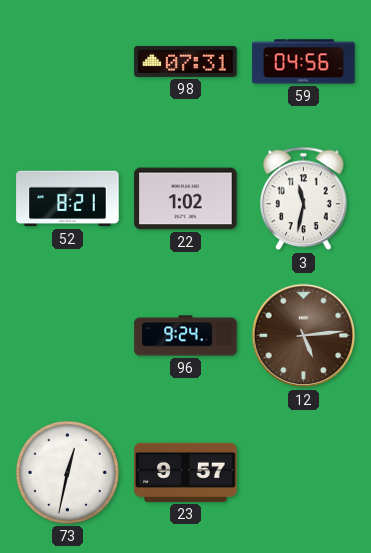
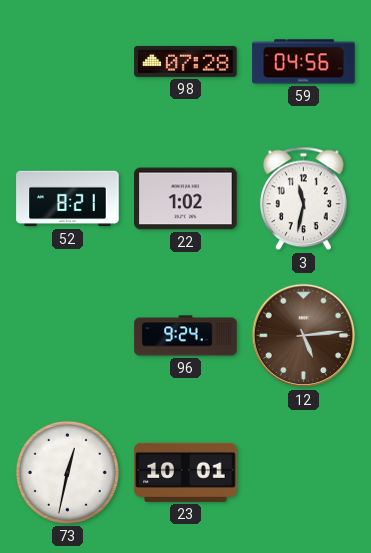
98: 07:31 -> 07:28 (186, 61)
23: 9:57 -> 10:01 (186, 472)
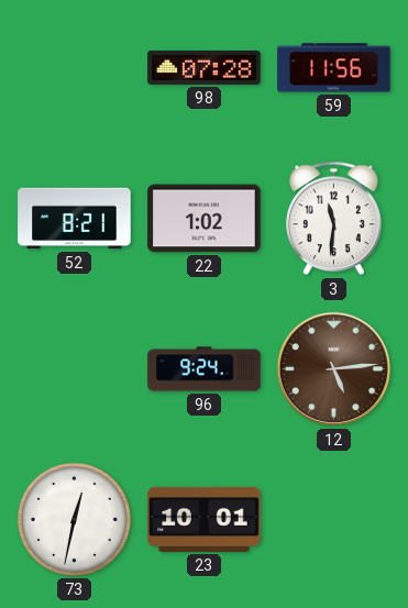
59: 04:56 -> 11:56 (334, 68)
3: 11:32 -> 11:31 (333, 219)
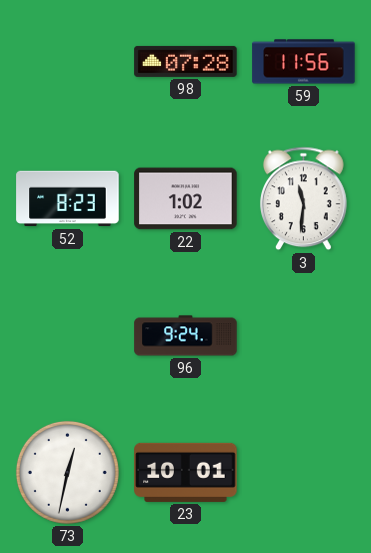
52: 8:21 -> 8:23 (68, 199)
12: 5:14 -> none (334, 369)
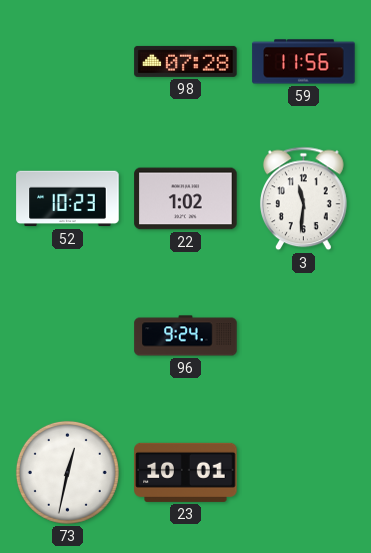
52: 8:23 -> 10:23 (68, 199)
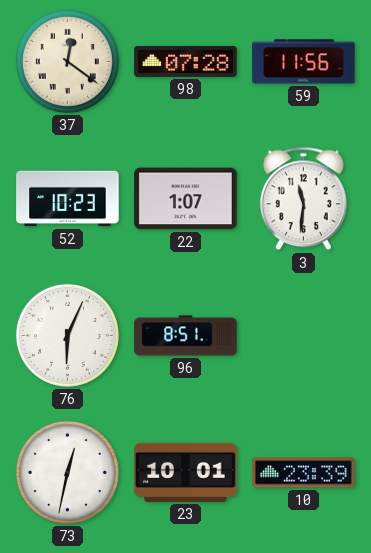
37: none -> 12:21 (67, 61)
22: 1:02 -> 1:07 (186, 199)
76: none -> 6:04 (67, 335)
96: 9:24 -> 8:51 (186, 336)
10: none -> 23:39 (304, 473)
